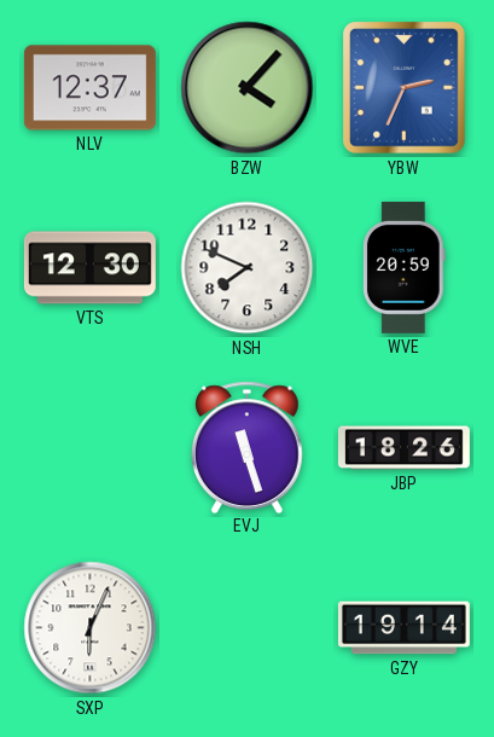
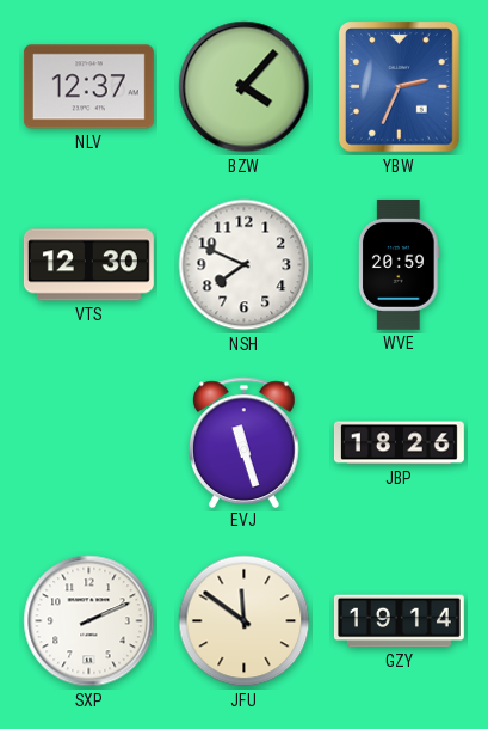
SXP: 6:04 -> 2:11 (89, 621)
JFU: none -> 11:51 (245, 621)
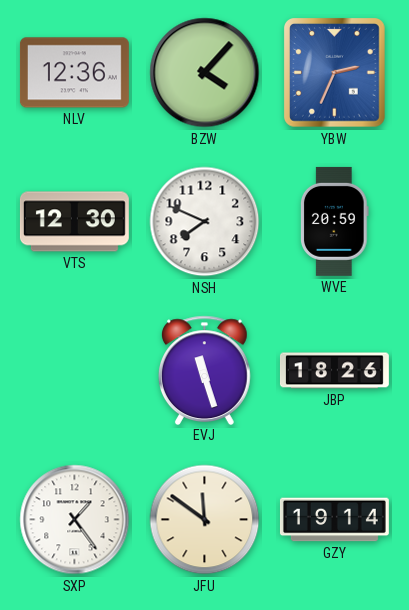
NLV: 12:37 -> 12:36 (74, 73)
SXP: 2:11 -> 1:24 (75, 520)
